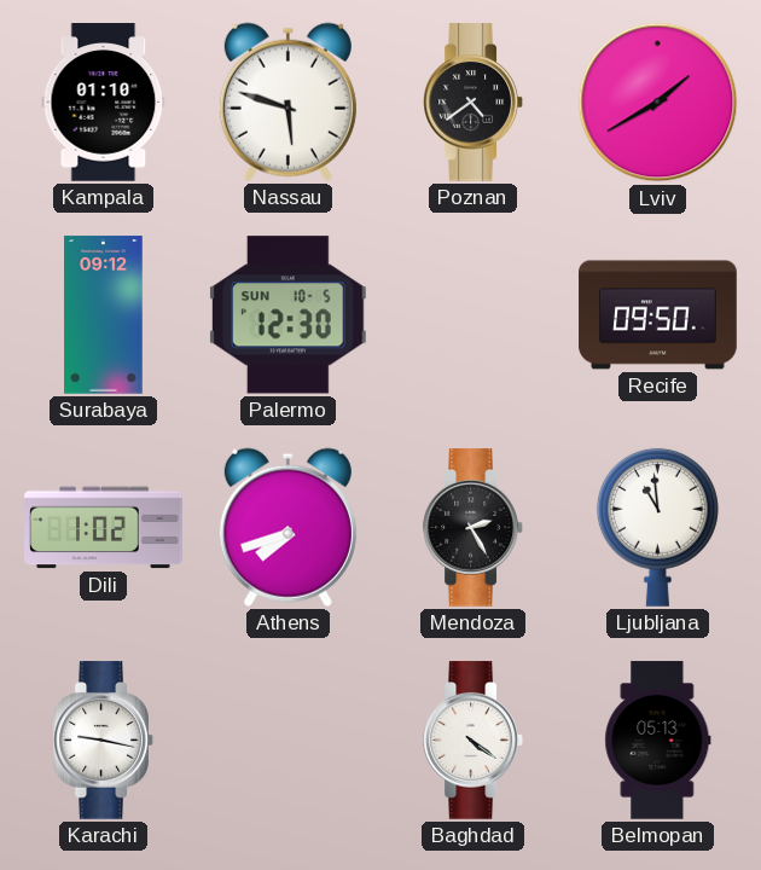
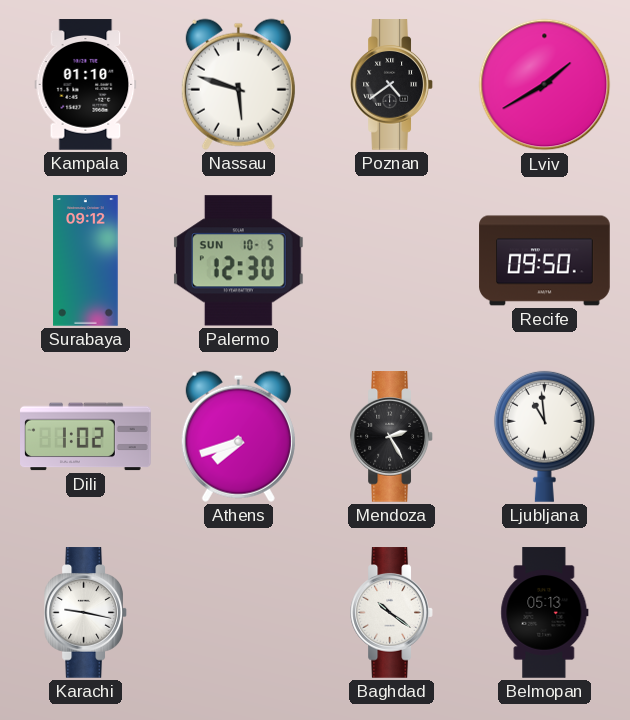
Baghdad: 4:21 -> 10:21 (392, 613)
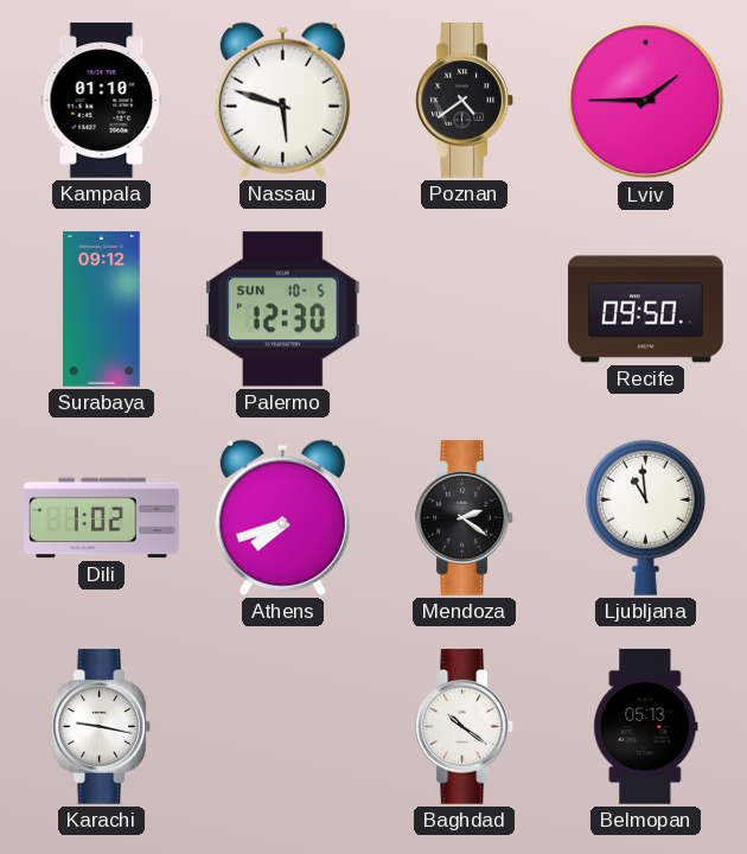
Lviv: 1:40 -> 1:45 (646, 101)
Mendoza: 2:25 -> 2:21 (465, 518)
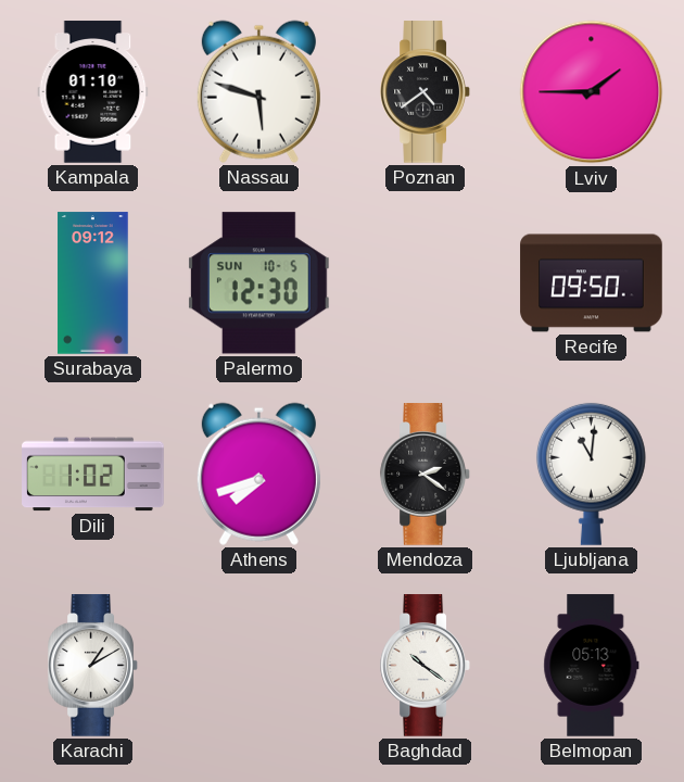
Ljubljana: 10:59 -> 11:01 (591, 474)
Karachi: 9:17 -> 1:10 (93, 666)
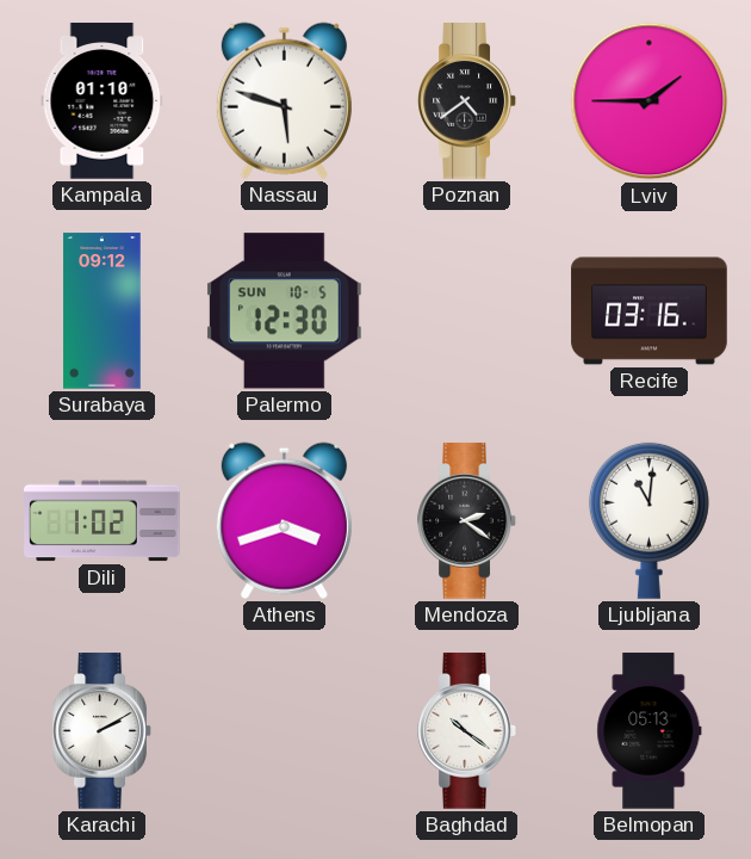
Recife: 09:50 -> 03:16 (650, 311)
Athens: 7:42 -> 3:42 (284, 520)
Karachi: 1:10 -> 2:10 (103, 731)
